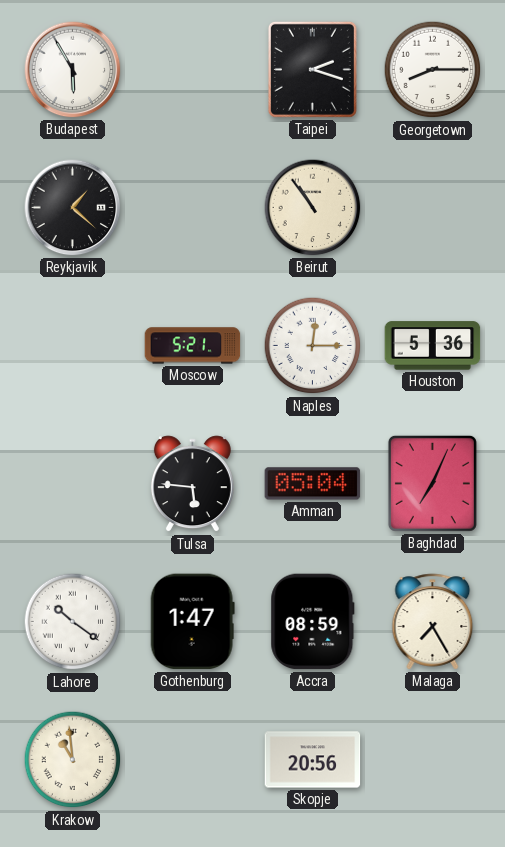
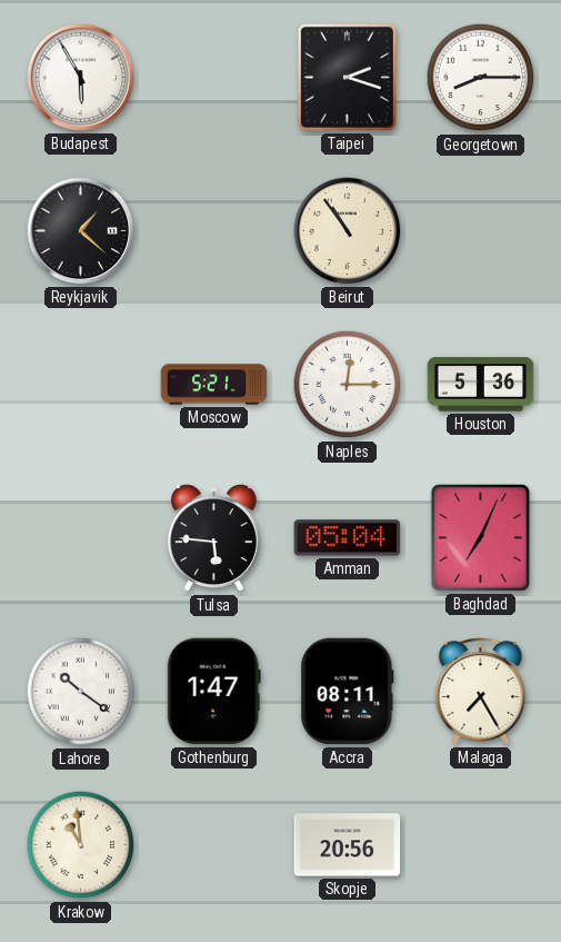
Accra: 08:59 -> 08:11 (348, 692)
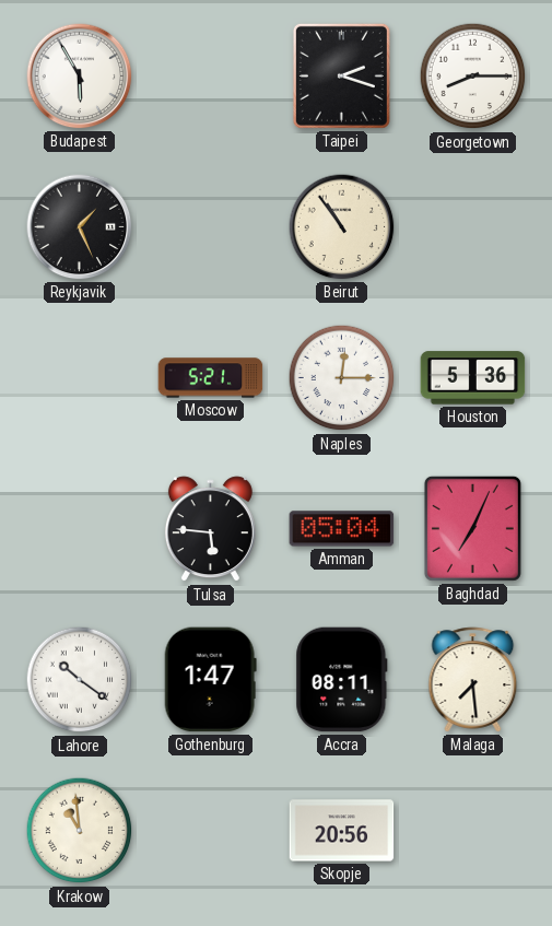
Reykjavik: 1:22 -> 1:26 (80, 227)
Malaga: 7:25 -> 7:29 (473, 680)
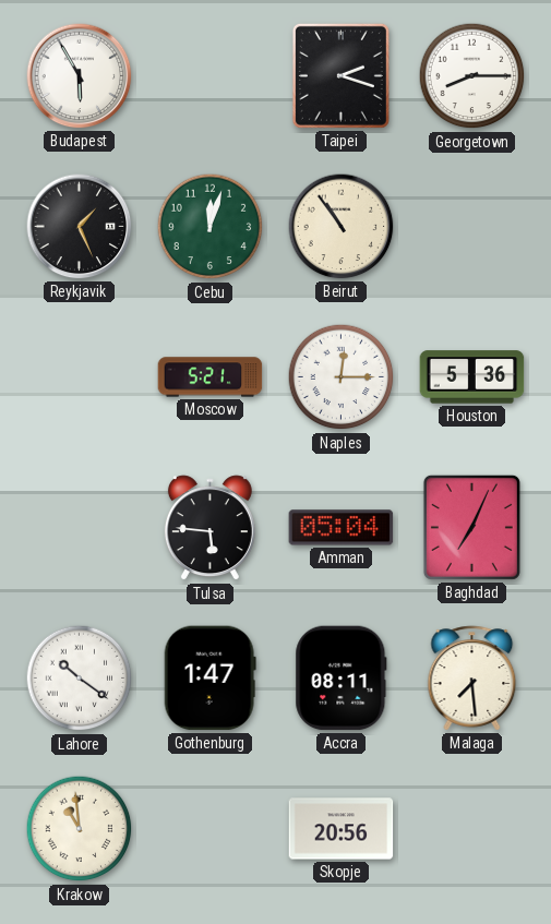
Cebu: none -> 12:03 (211, 227)
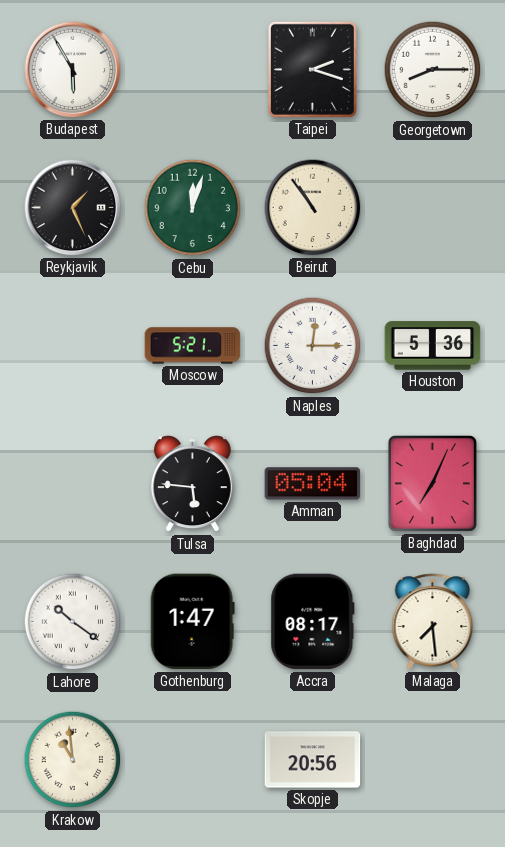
Accra: 08:11 -> 08:17 (313, 622)
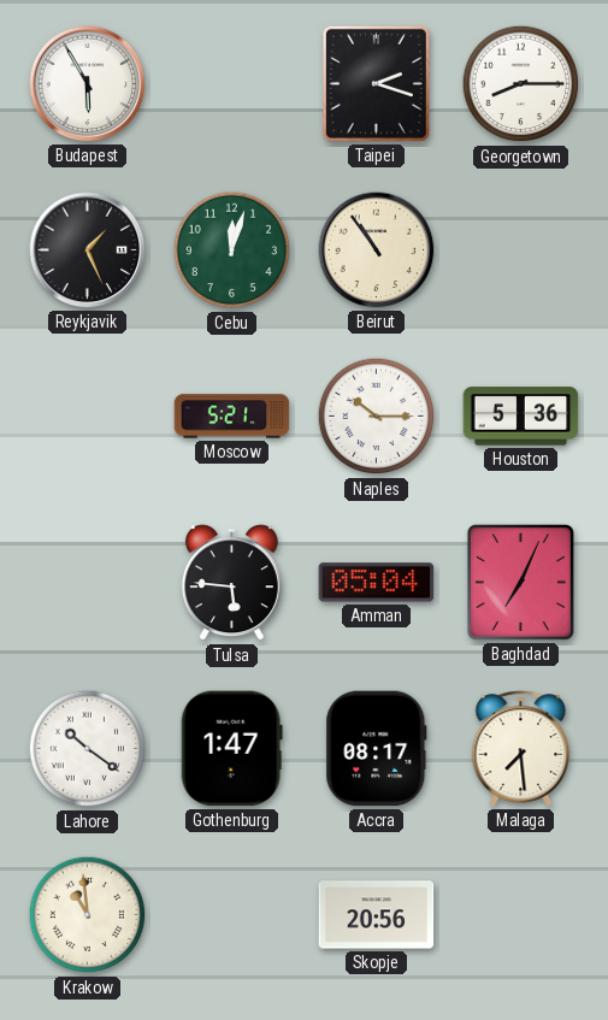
Naples: 12:15 -> 10:15 (377, 417)
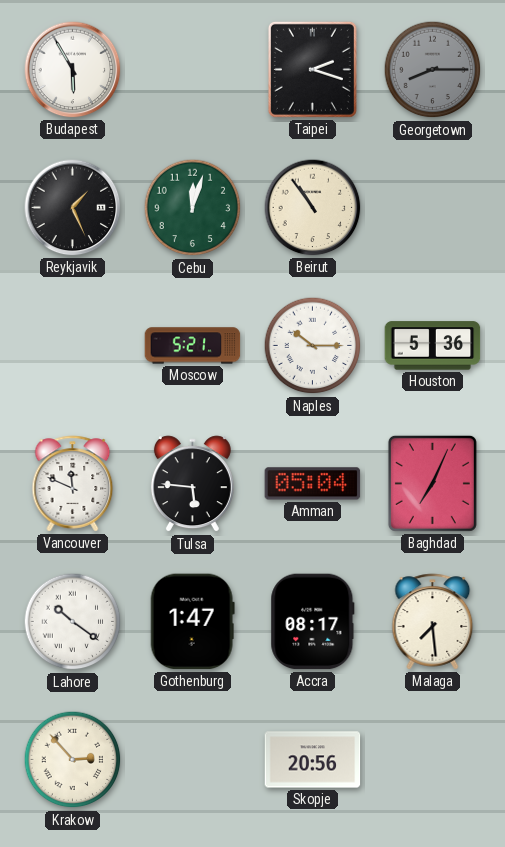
Georgetown dial: white -> grey (433, 70)
Vancouver: none -> 11:49 (73, 484)
Krakow: 10:59 -> 2:53 (73, 760)
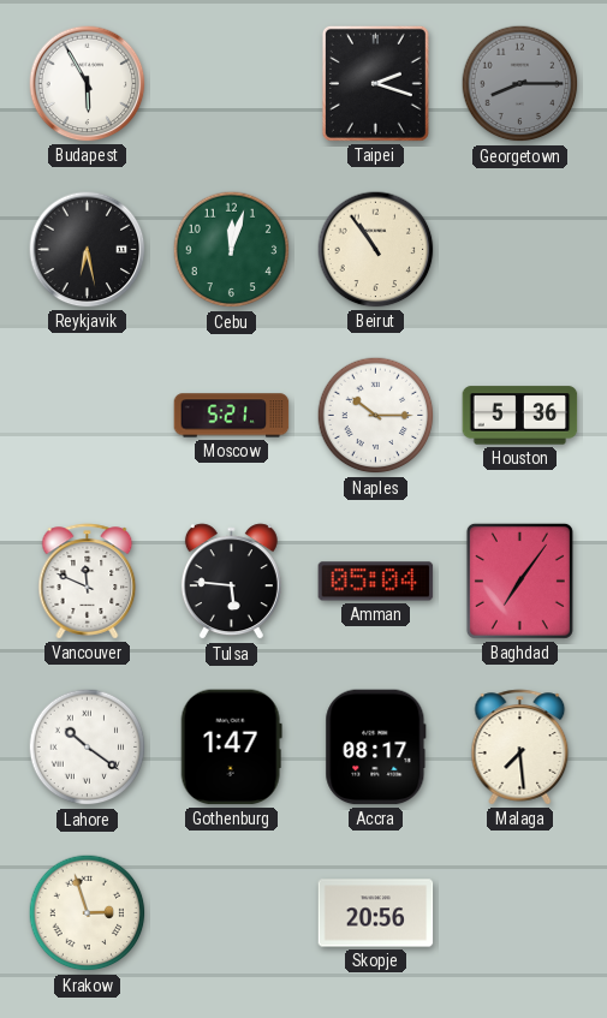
Reykjavik: 1:26 -> 6:28 (88, 250)
Baghdad: 7:04 -> 7:06 (519, 581)
Krakow: 2:53 -> 2:57 (88, 913)
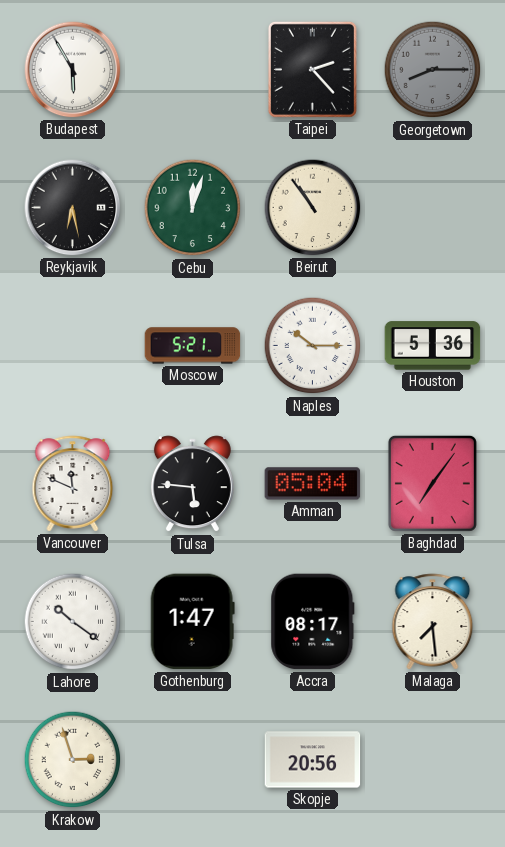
Taipei: 2:18 -> 2:23 (312, 69)
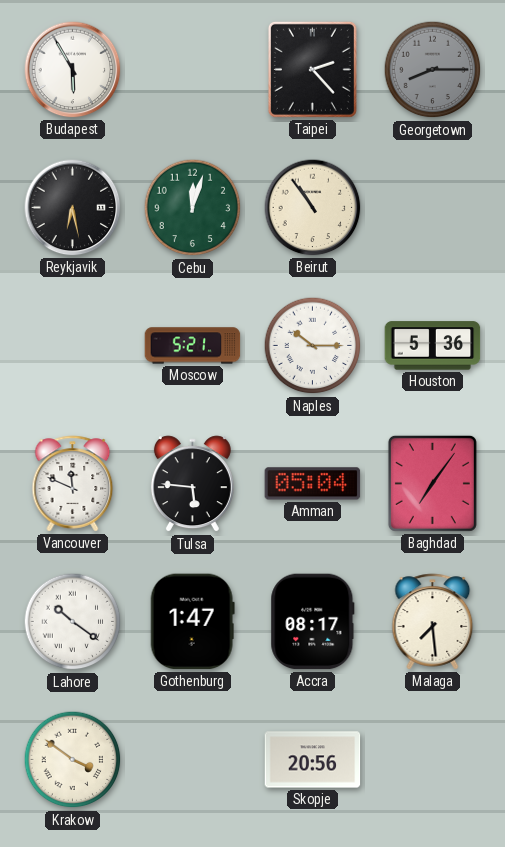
Krakow: 2:57 -> 3:51 (73, 760)
